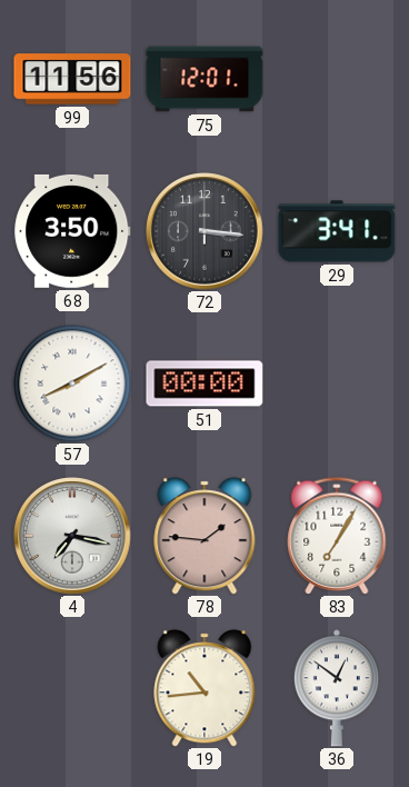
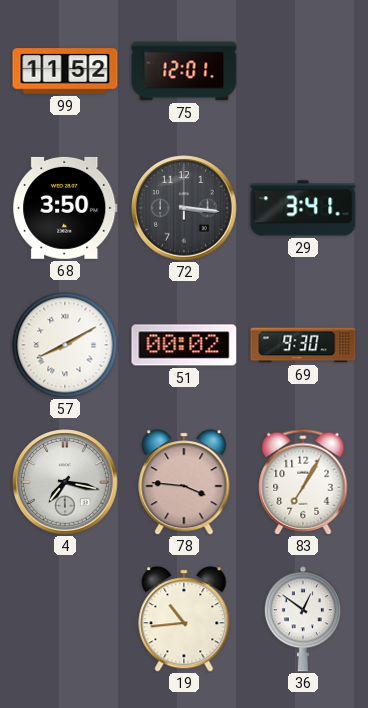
99: 11:56 -> 11:52 (65, 71)
51: 00:00 -> 00:02 (184, 345)
69: none -> 9:30 (303, 345)
78: 1:46 -> 3:46 (184, 482)
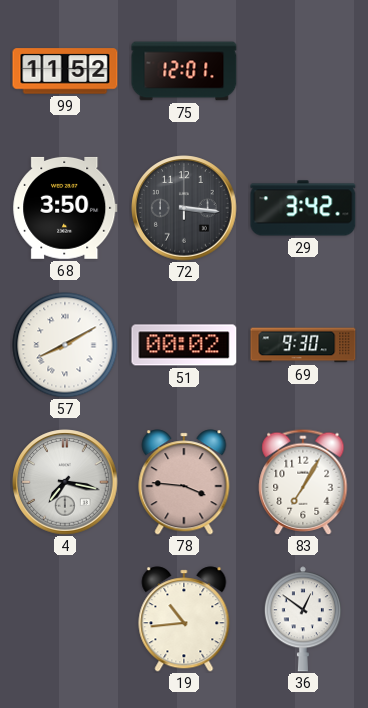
29: 3:41 -> 3:42 (303, 208)
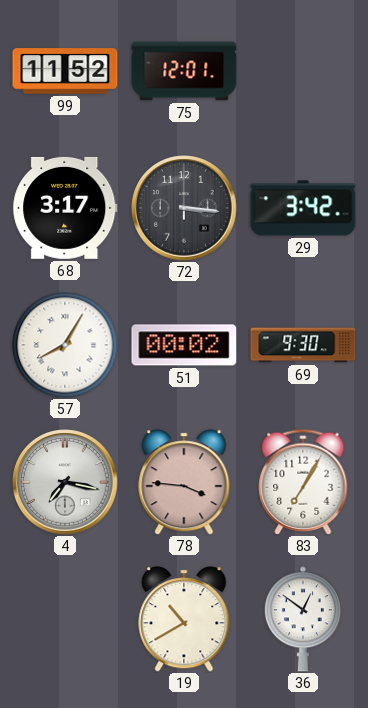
68: 3:50 -> 3:17 (65, 208)
57: 8:10 -> 8:05 (65, 345)
19: 10:44 -> 10:40 (184, 619)
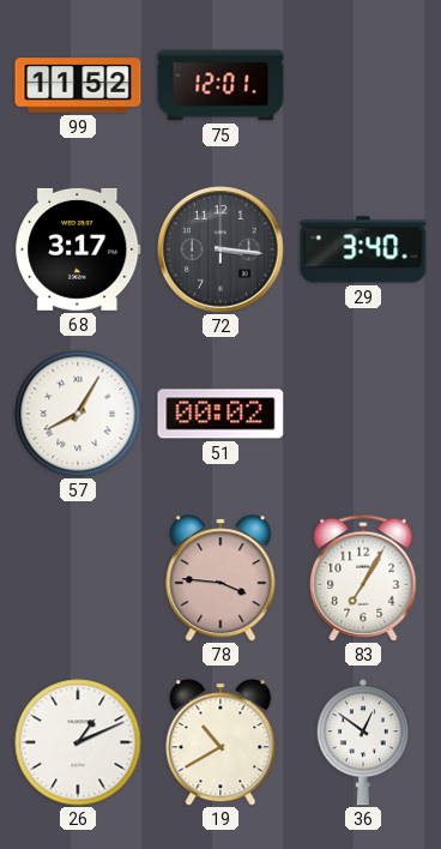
29: 3:42 -> 3:40 (363, 249)
69: 9:30 -> none (303, 345)
4: 7:17 -> none (65, 482)
26: none -> 1:11 (78, 742)
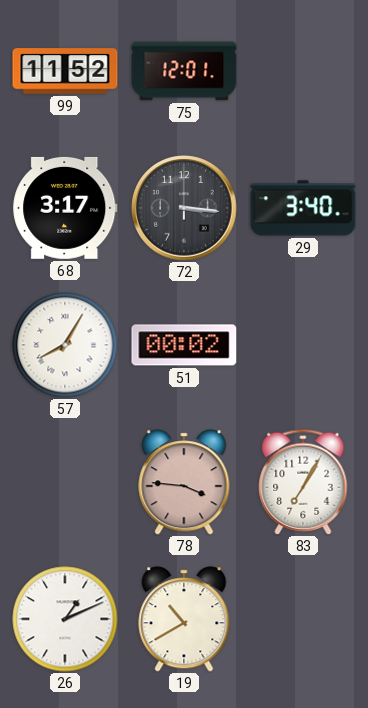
36: 12:51 -> none (363, 742)
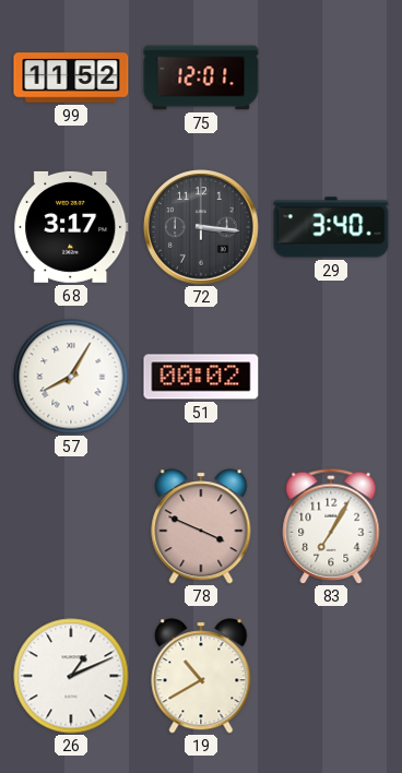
78: 3:46 -> 3:49 (201, 526)
